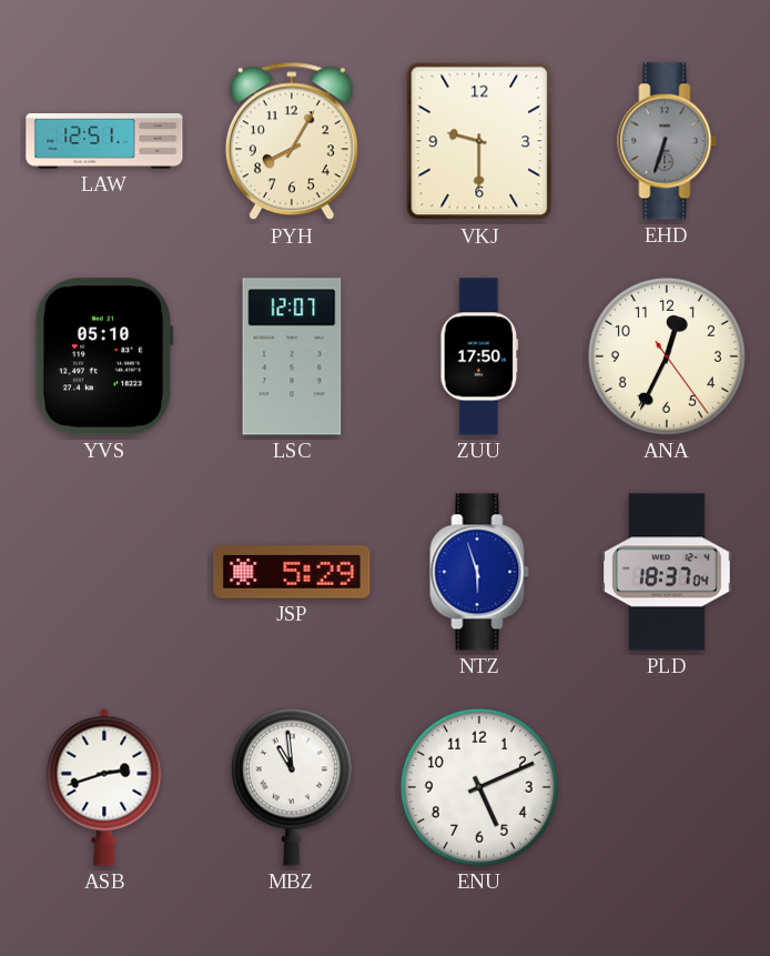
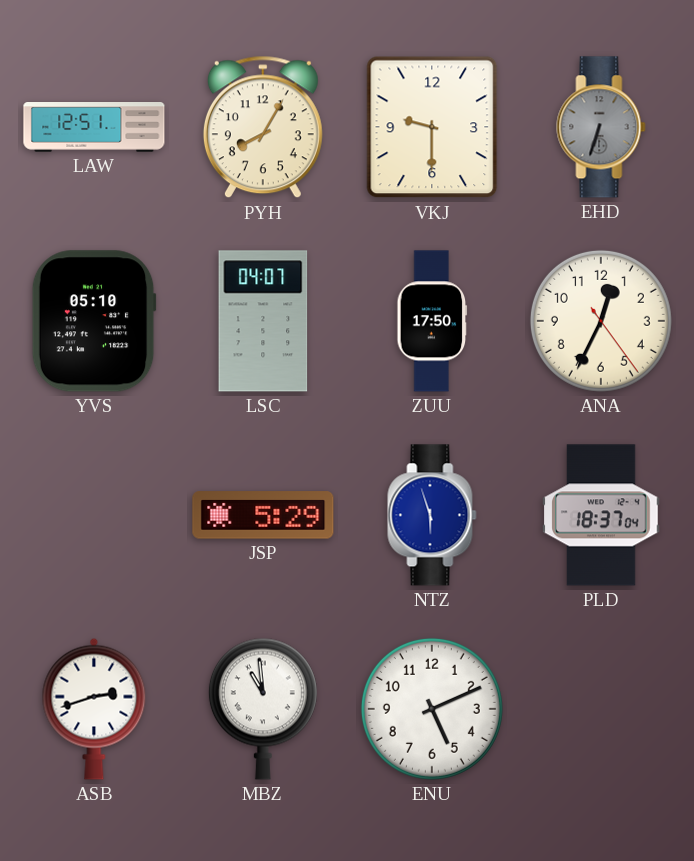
LSC: 12:07 -> 04:07 (263, 321)
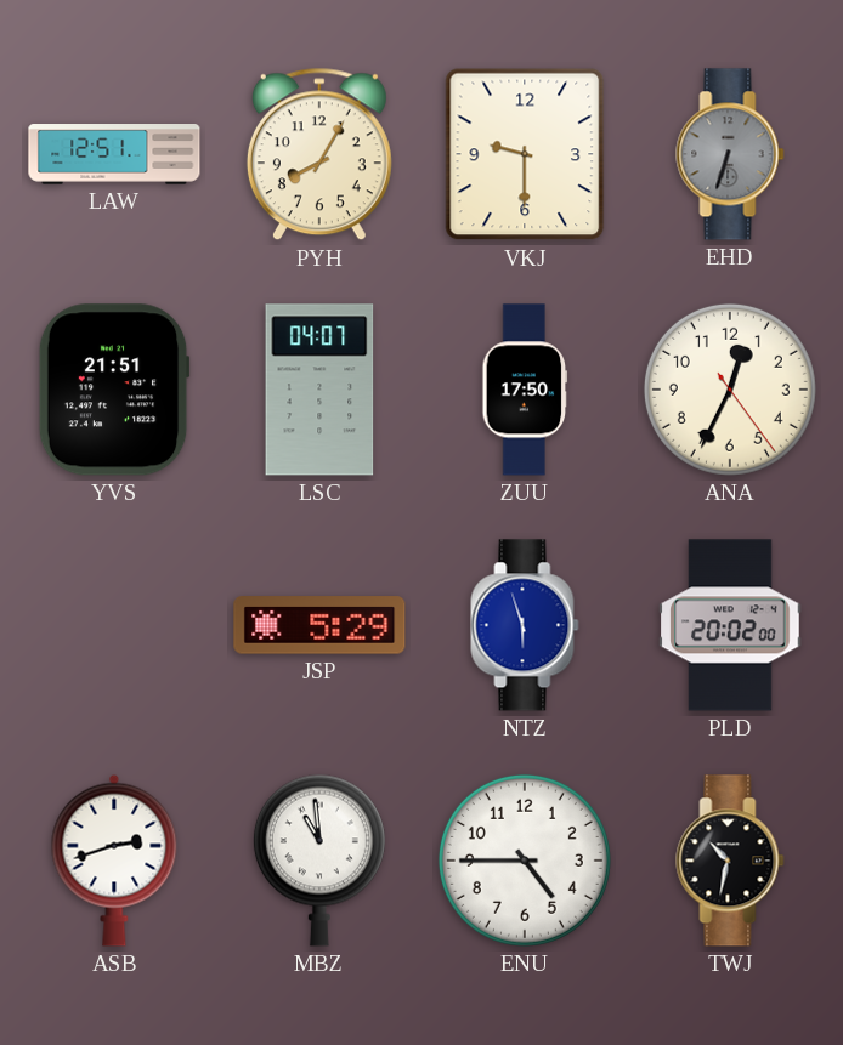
YVS: 05:10 -> 21:51 (114, 390)
PLD: 18:37 -> 20:02 (730, 625)
ENU: 5:11 -> 4:45 (525, 861)
TWJ: none -> 10:32 (730, 861)
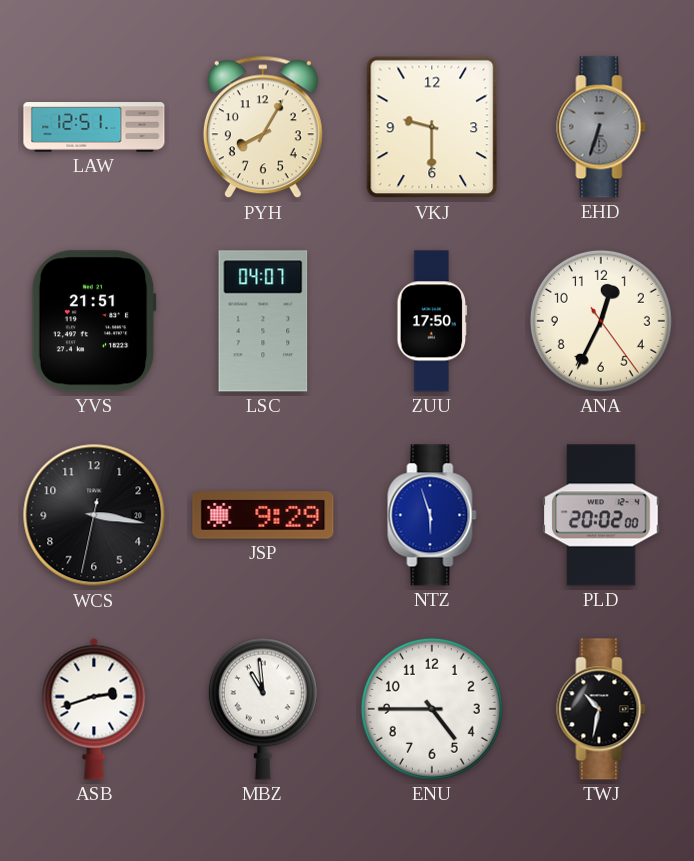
WCS: none -> 3:16 (94, 515)
JSP: 5:29 -> 9:29 (263, 515)
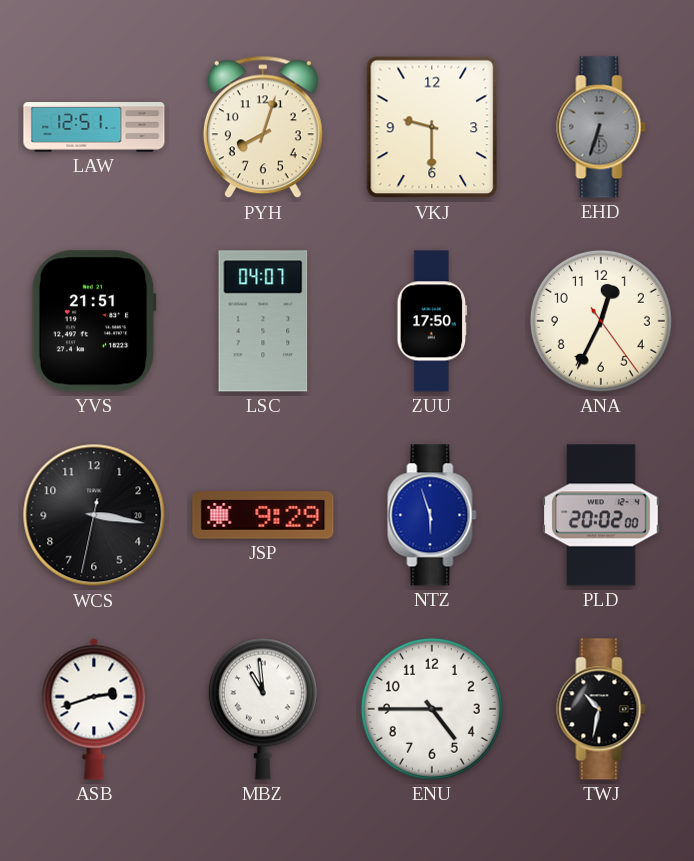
PYH: 8:05 -> 8:03 (263, 127)
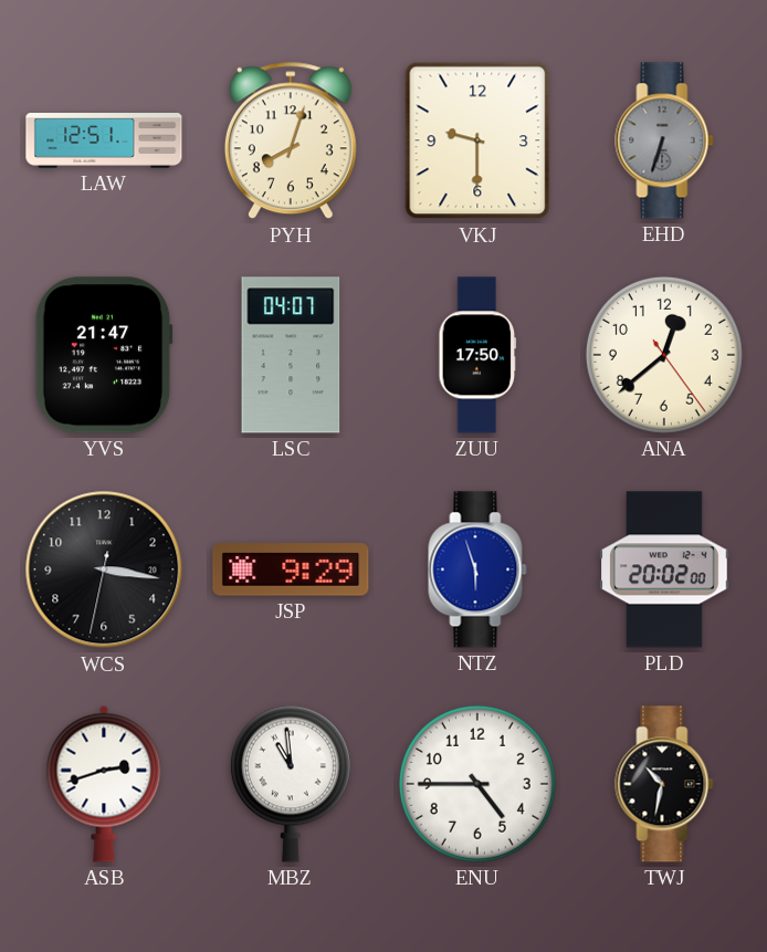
YVS: 21:51 -> 21:47 (104, 355)
ANA: 12:34 -> 12:38 (664, 355)
